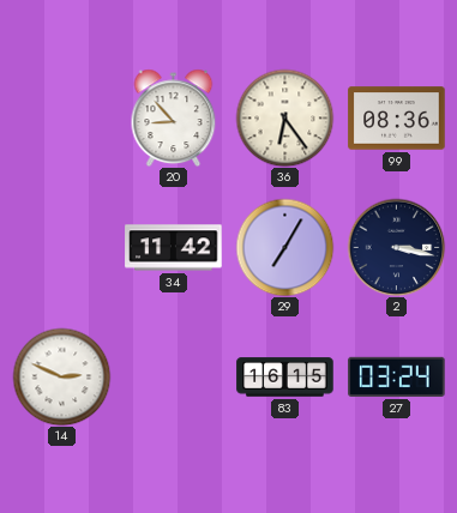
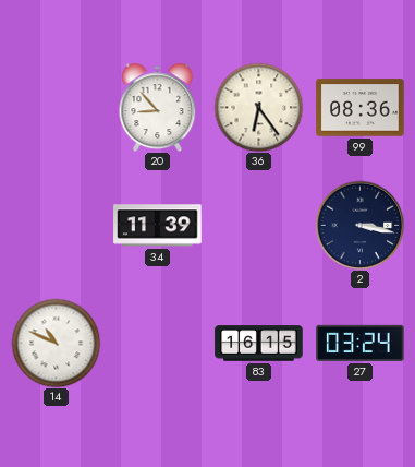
34: 11:42 -> 11:39 (158, 226)
29: 7:05 -> none (284, 247)
14: 2:49 -> 10:49 (56, 343)
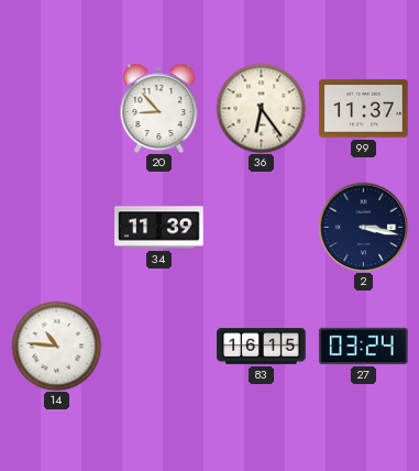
99: 08:36 -> 11:37 (364, 109)
14: 10:49 -> 10:46 (56, 346)
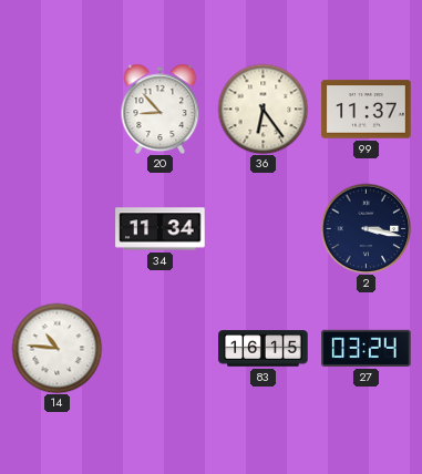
34: 11:39 -> 11:34 (161, 229)
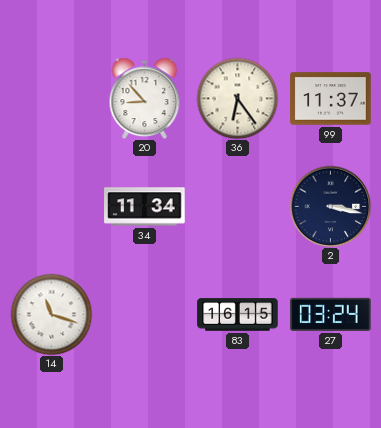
14: 10:46 -> 11:18 (51, 314)
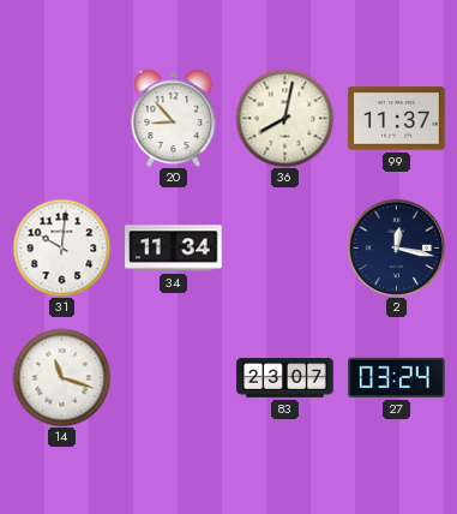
36: 6:24 -> 8:02 (284, 118)
31: none -> 10:01 (61, 247)
2: 3:17 -> 12:17 (396, 247)
83: 16:15 -> 23:07 (285, 378)
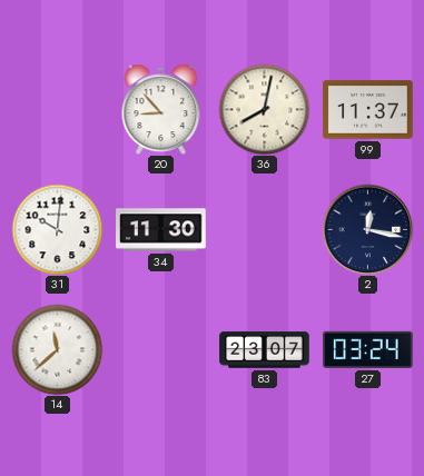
34: 11:34 -> 11:30 (161, 230)
14: 11:18 -> 11:38 (57, 349)
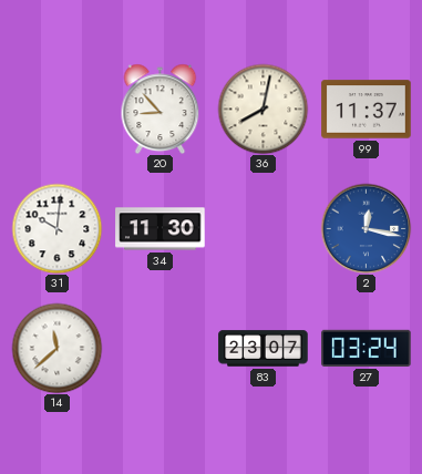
2 dial: navy -> blue (366, 228)
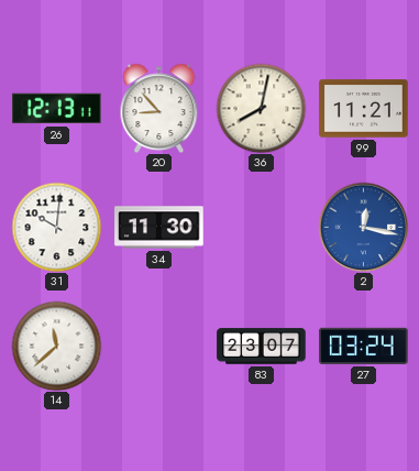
26: none -> 12:13 (57, 109)
99: 11:37 -> 11:21 (364, 109)
